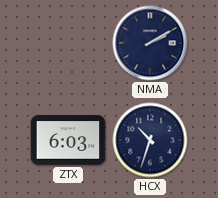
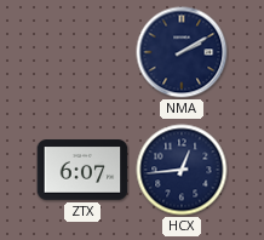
ZTX: 6:03 -> 6:07 (82, 170)
HCX: 10:33 -> 12:44 (182, 170)
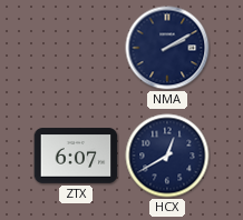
HCX: 12:44 -> 12:40 (167, 156)
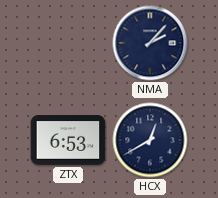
NMA: 2:10 -> 2:07 (150, 43)
ZTX: 6:07 -> 6:53 (68, 140)
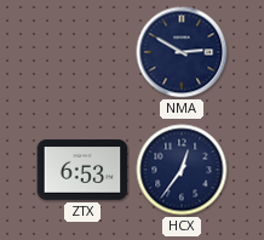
NMA: 2:07 -> 2:50 (182, 52)
HCX: 12:40 -> 12:36 (182, 170)
